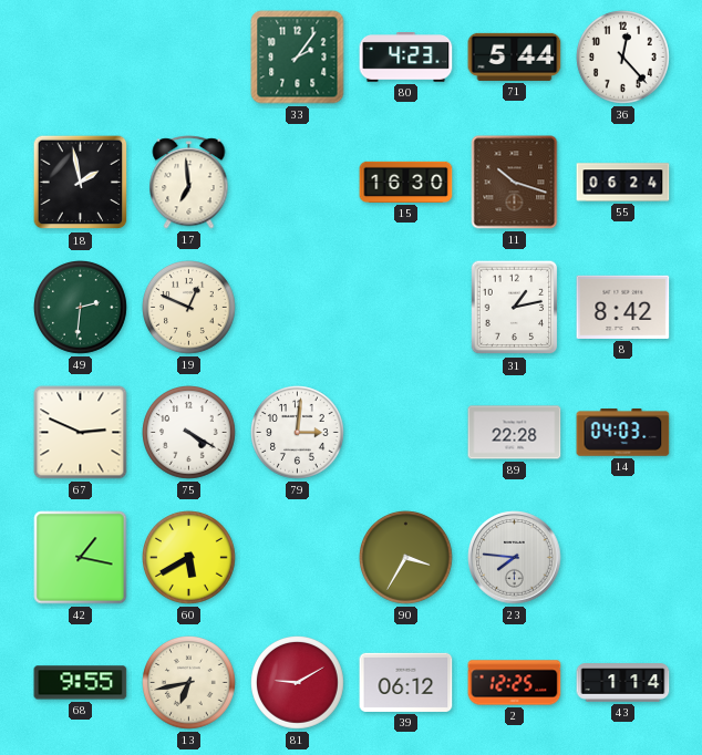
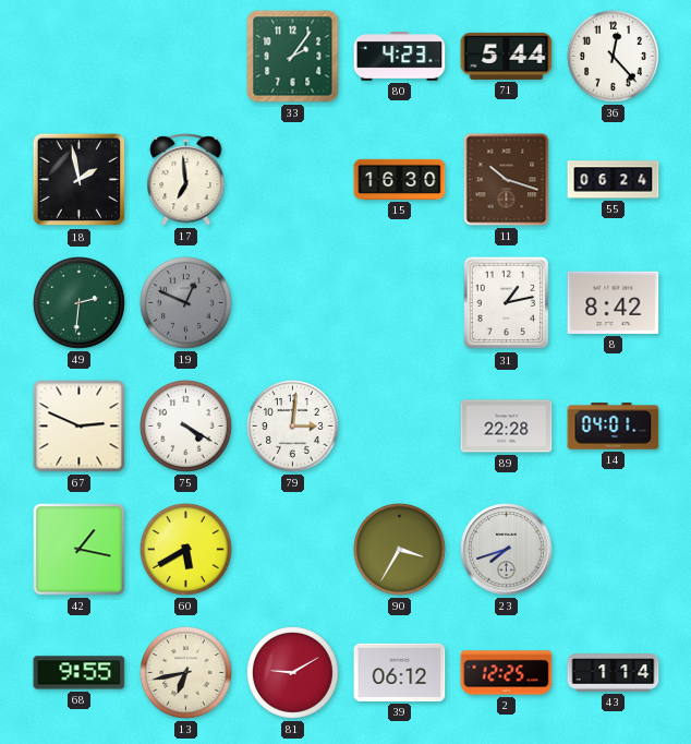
19 dial: cream -> grey (186, 303)
14: 04:03 -> 04:01 (614, 427)
23: 7:46 -> 7:42 (507, 550)
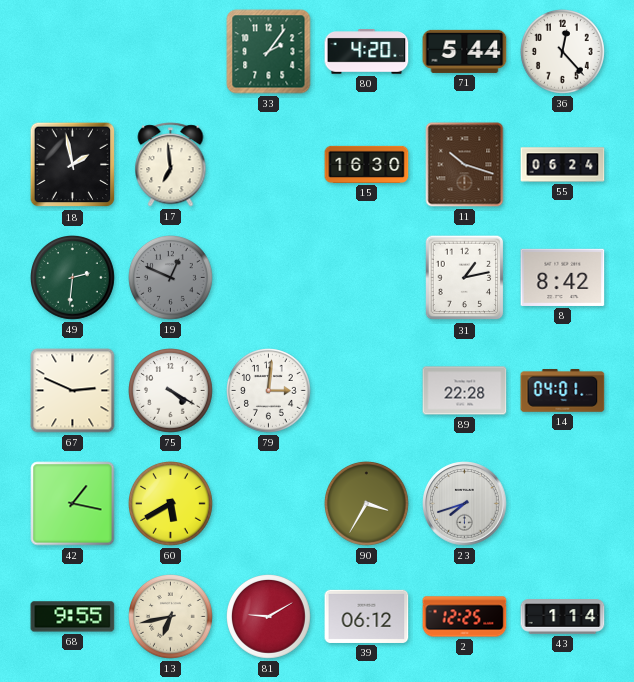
80: 4:23 -> 4:20 (367, 52)
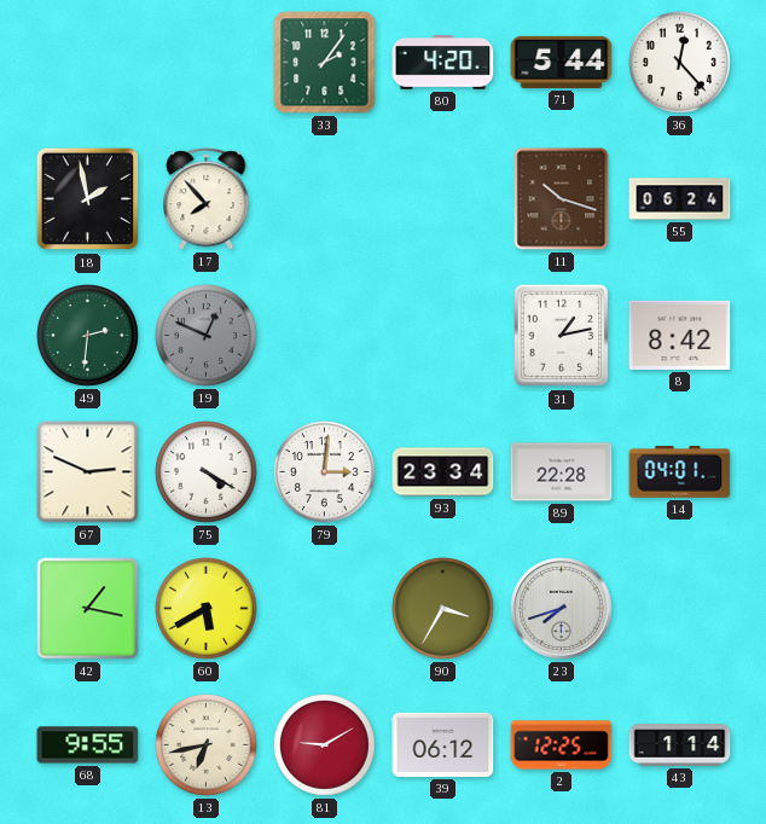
17: 6:59 -> 7:53 (207, 199)
15: 16:30 -> none (367, 164)
93: none -> 23:34 (443, 472)
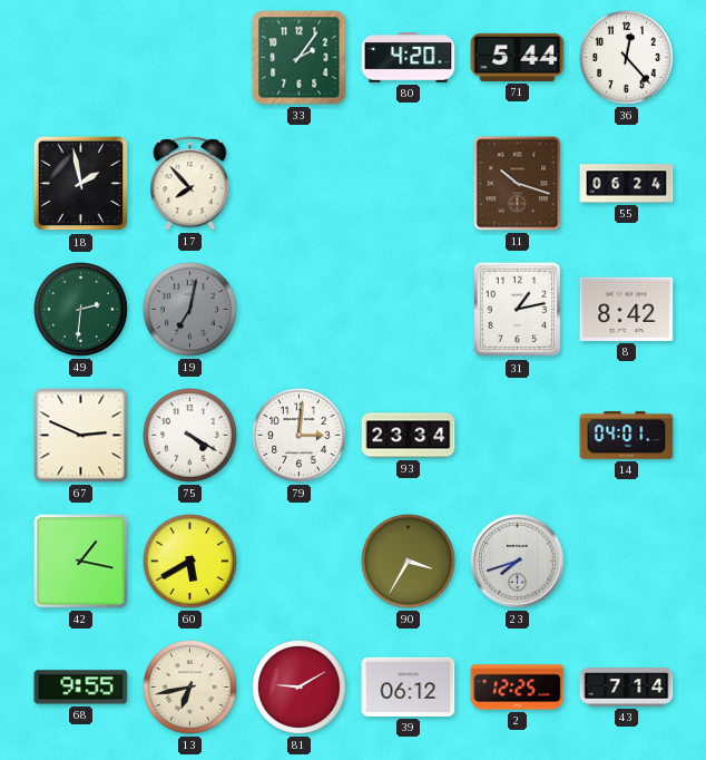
19: 12:49 -> 7:02 (190, 310)
89: 22:28 -> none (562, 472)
43: 1:14 -> 7:14 (627, 688)
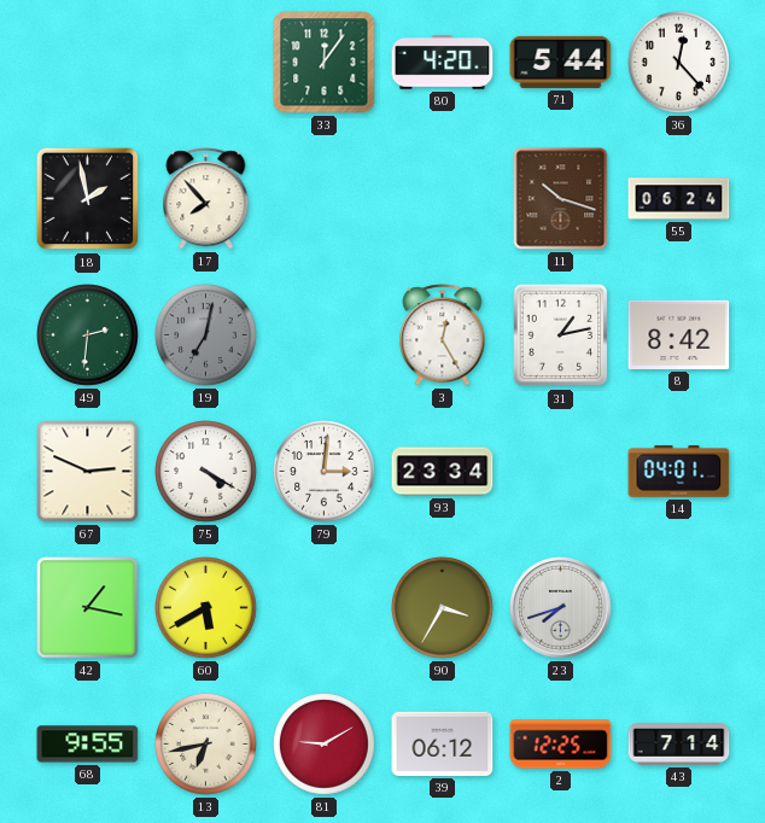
33: 2:06 -> 12:06 (325, 63)
3: none -> 12:25 (443, 335)
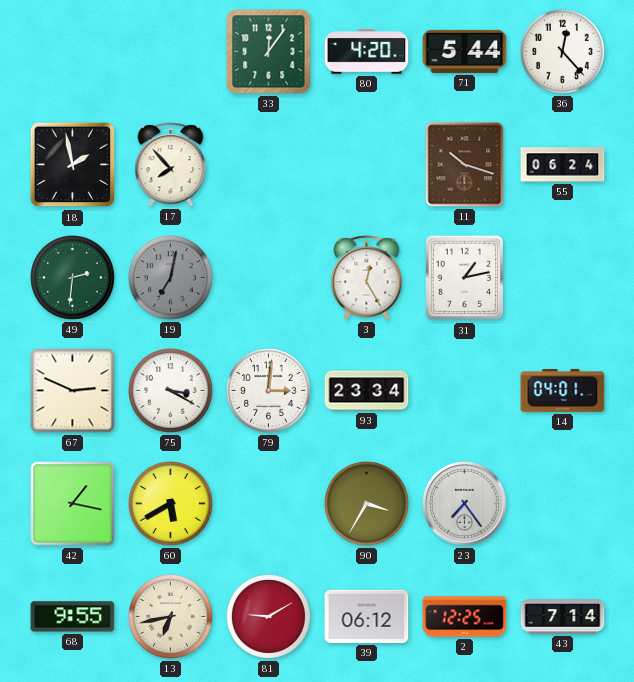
8: 8:42 -> none (679, 334)
75: 4:20 -> 3:20 (171, 391)
23: 7:42 -> 7:24 (465, 504)
